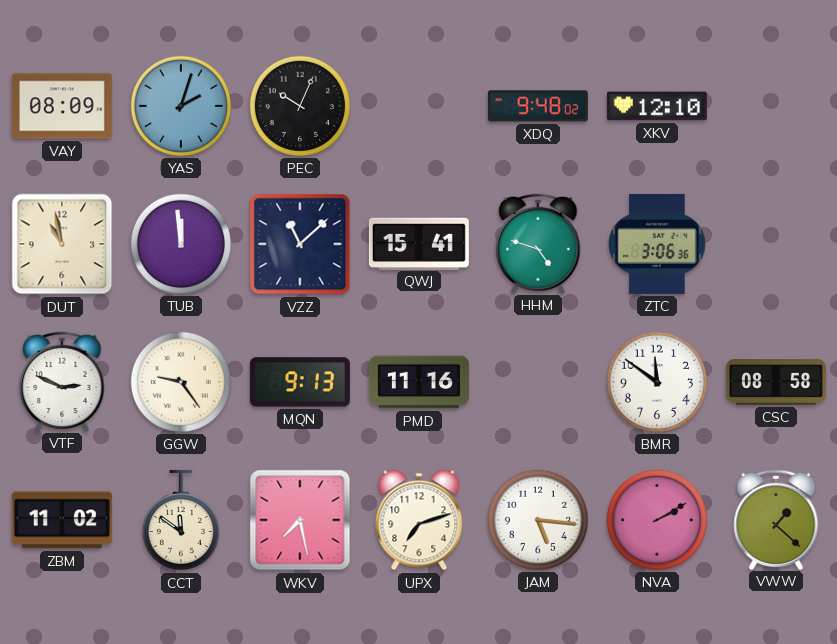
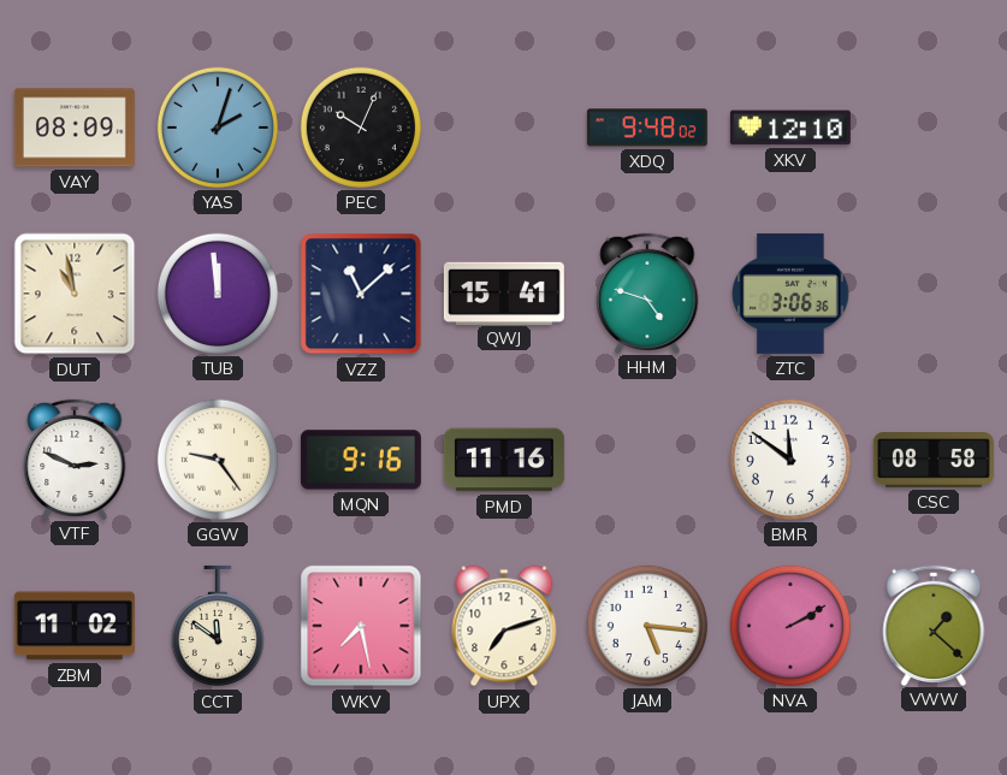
MQN: 9:13 -> 9:16 (361, 460)
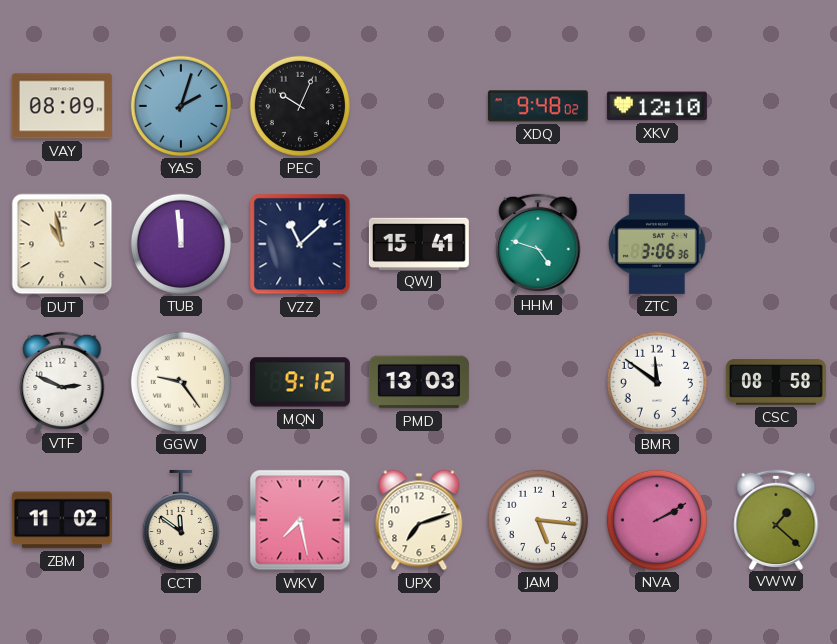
MQN: 9:16 -> 9:12 (300, 382)
PMD: 11:16 -> 13:03 (419, 382)
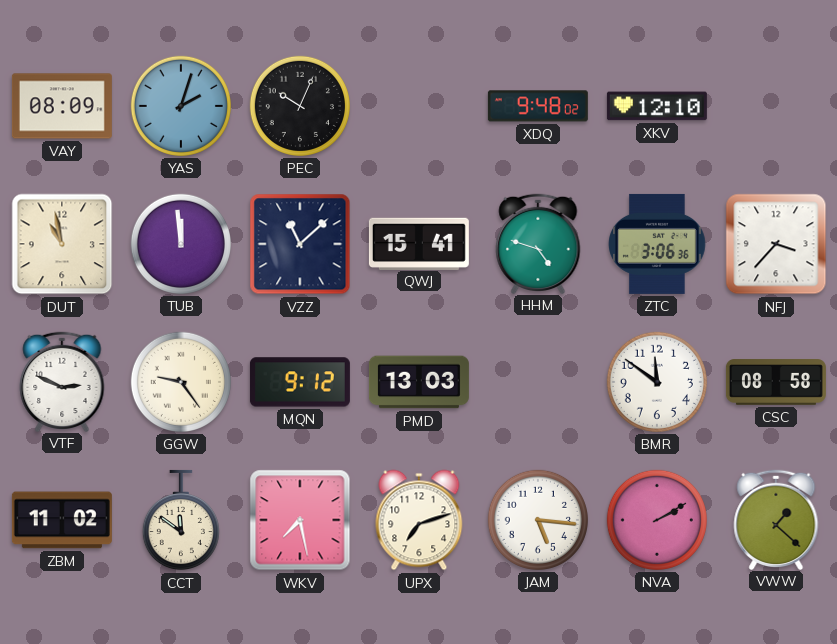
NFJ: none -> 3:37 (776, 244)
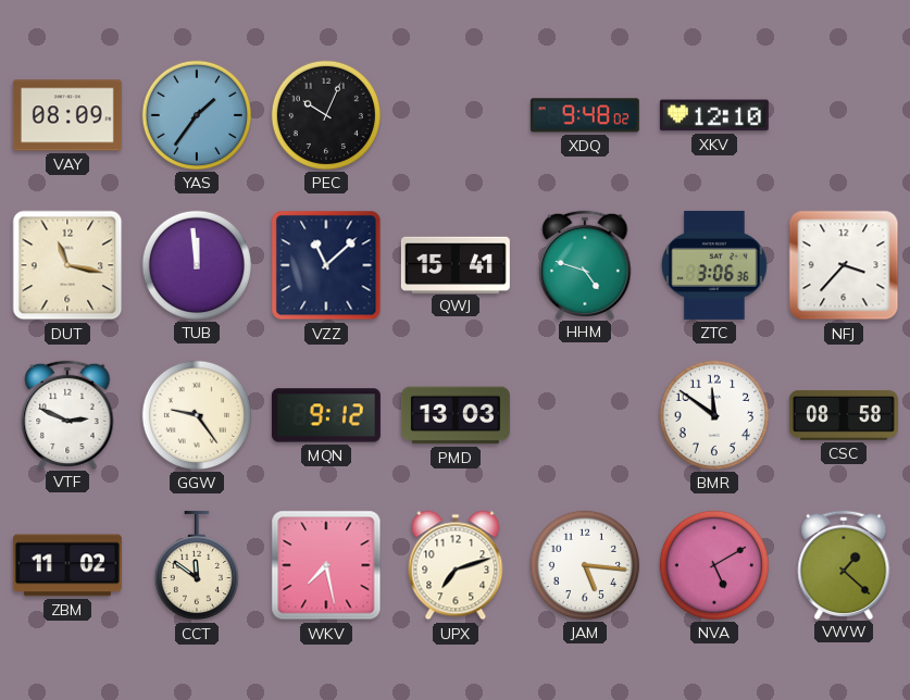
YAS: 2:03 -> 1:36 (197, 115)
DUT: 10:58 -> 11:17 (67, 265)
NVA: 2:10 -> 5:10 (714, 565)
